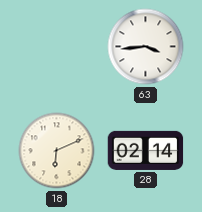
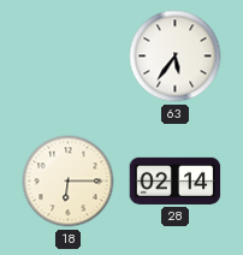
63: 3:44 -> 5:36 (176, 57)
18: 6:11 -> 6:15 (69, 182)
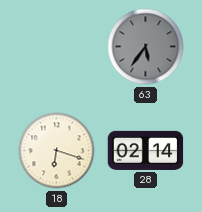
63 dial: white -> grey (146, 47)
18: 6:15 -> 6:18 (57, 151)
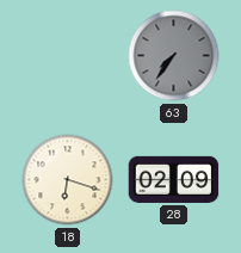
63: 5:36 -> 7:36 (174, 56)
28: 02:14 -> 02:09 (174, 179)
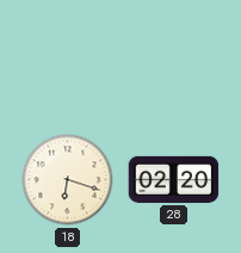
63: 7:36 -> none (174, 56)
28: 02:09 -> 02:20 (174, 179)
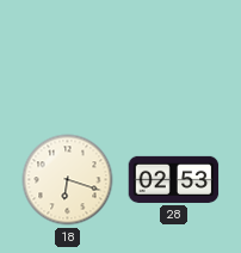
28: 02:20 -> 02:53 (174, 179)
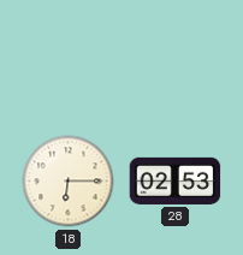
18: 6:18 -> 6:15 (69, 182)
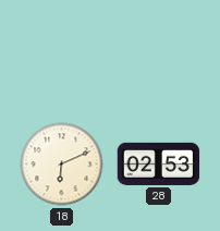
18: 6:15 -> 6:11 (62, 165)
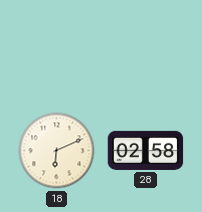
28: 02:53 -> 02:58 (146, 150)
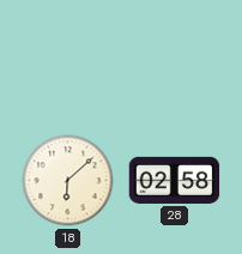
18: 6:11 -> 6:08 (68, 181)
